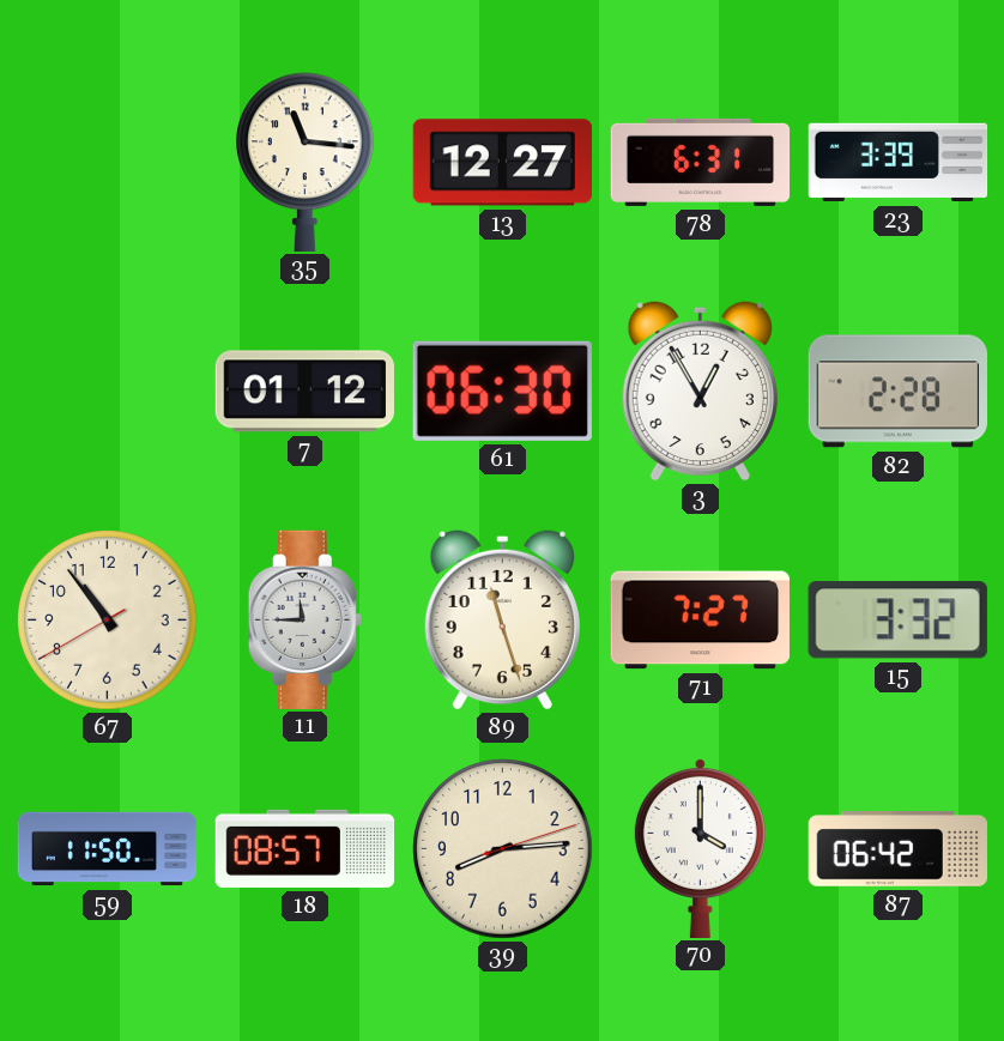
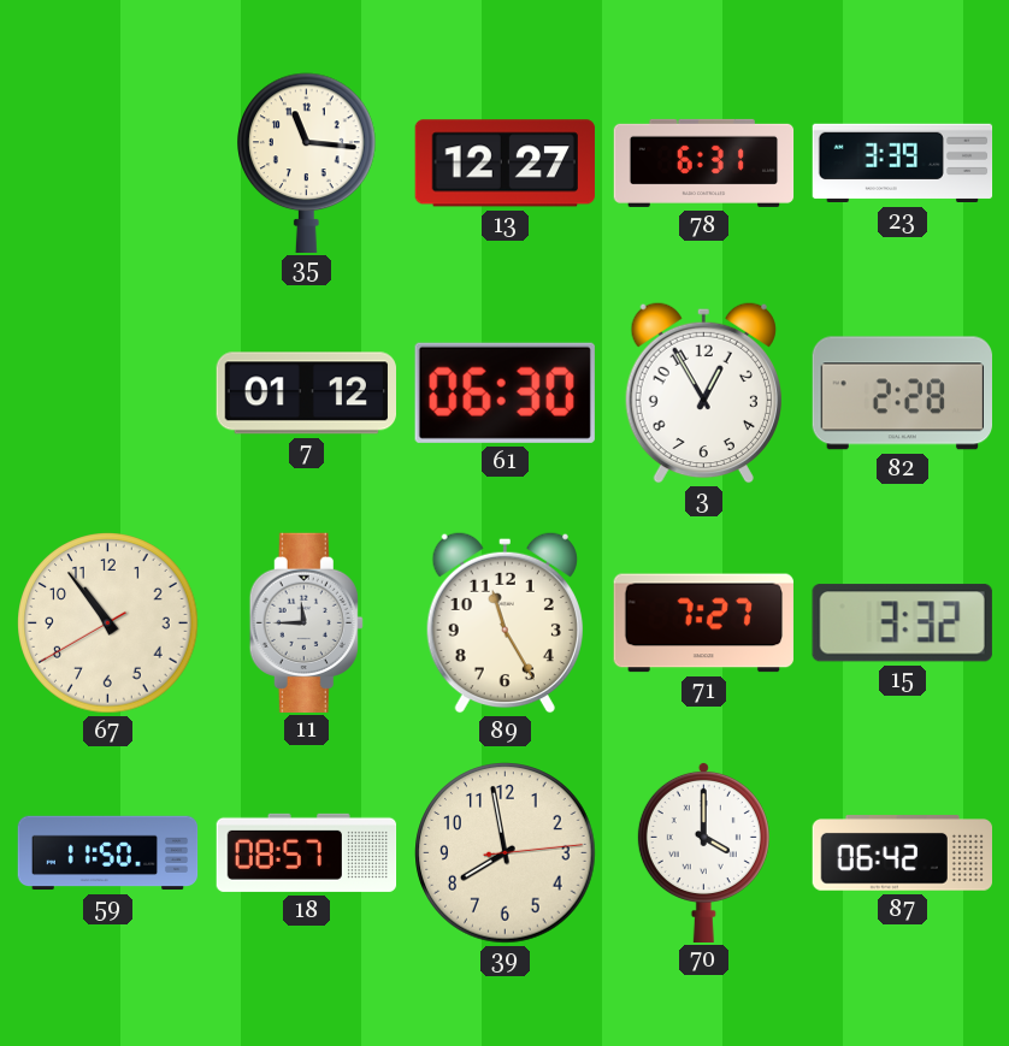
89: 11:27 -> 11:25 (505, 622)
39: 8:14 -> 7:58 (506, 853)
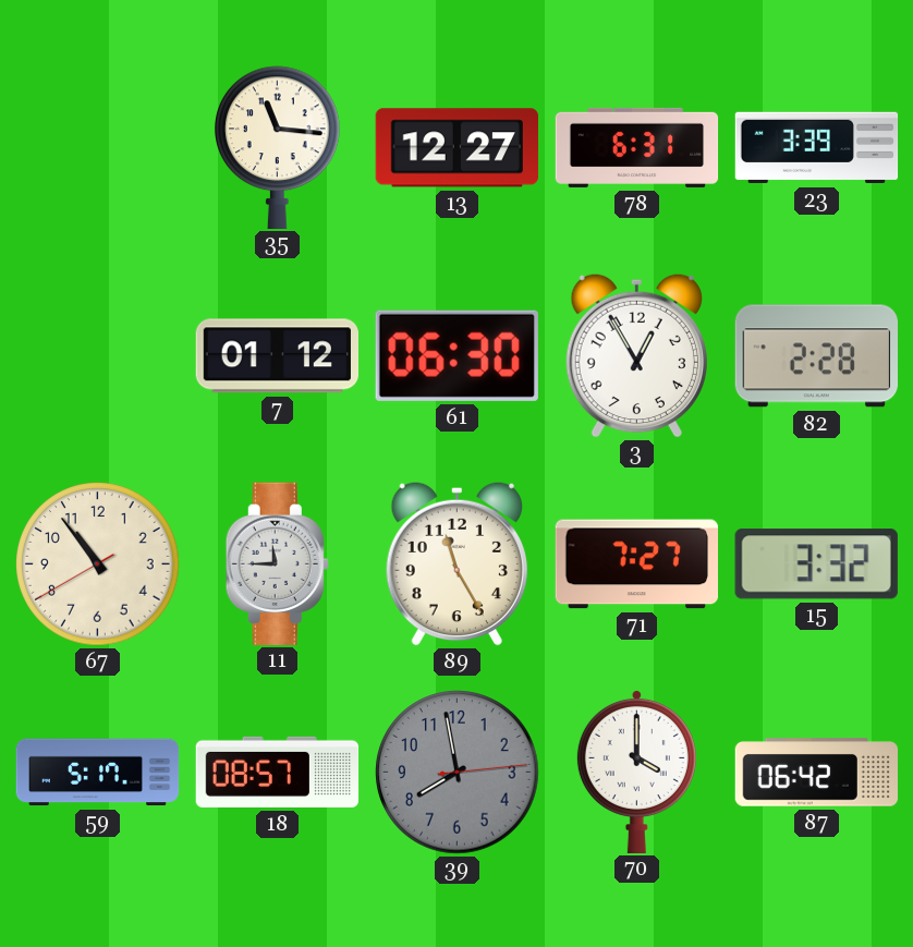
59: 11:50 -> 5:17 (98, 773)
39 dial: cream -> grey (458, 773)
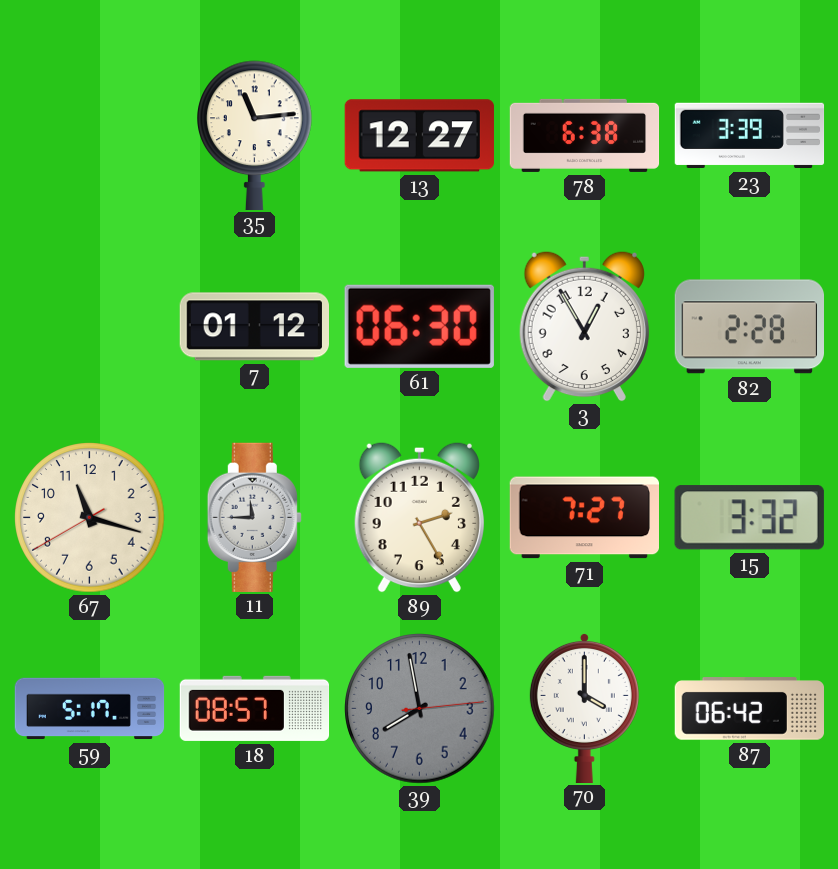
35: 11:16 -> 11:14 (255, 135)
78: 6:31 -> 6:38 (585, 135)
67: 10:53 -> 11:17 (90, 518)
89: 11:25 -> 2:25 (419, 517)
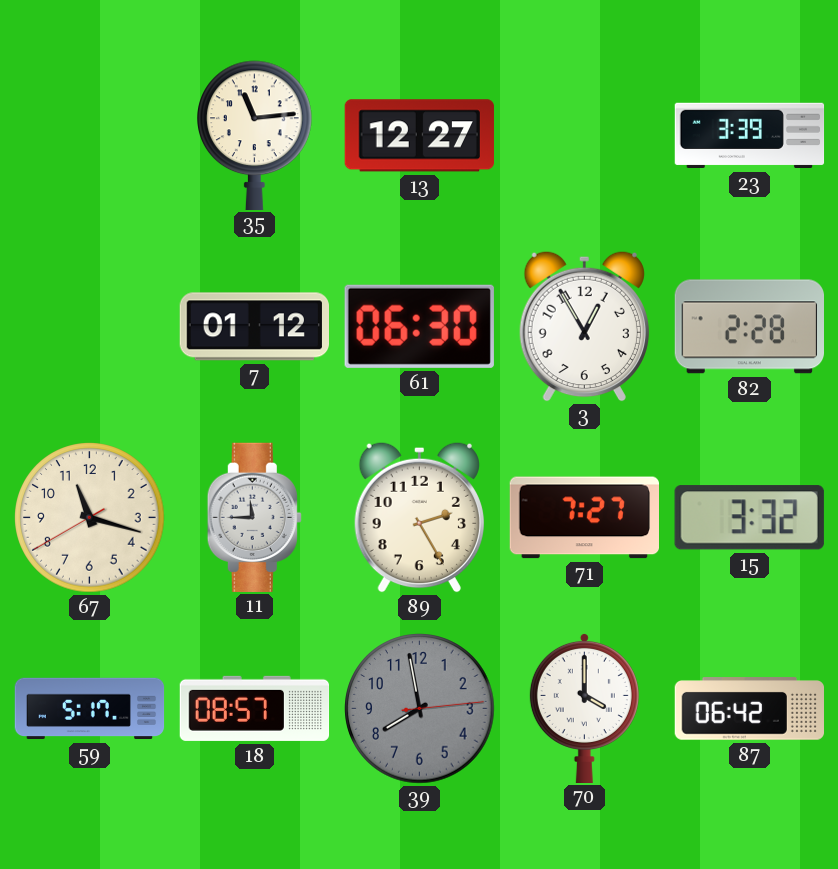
78: 6:38 -> none (585, 135)
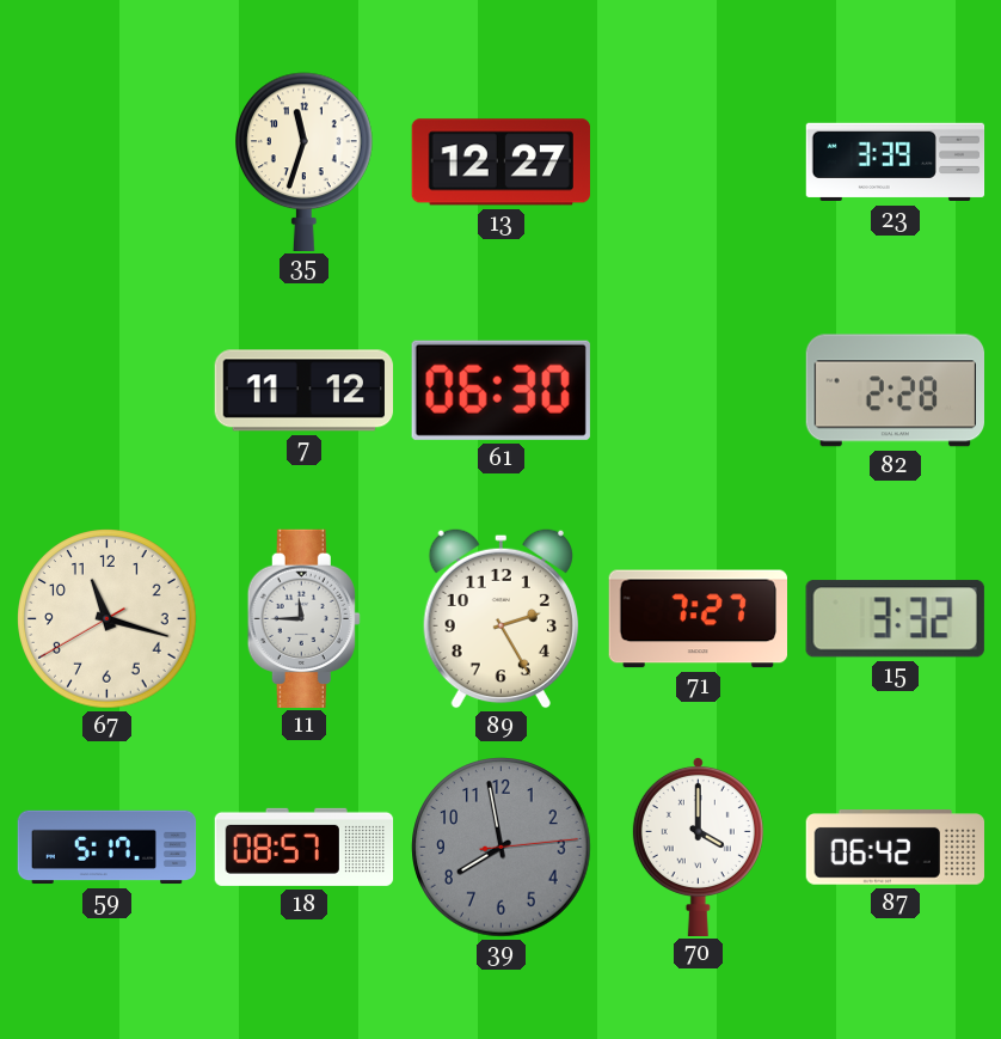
35: 11:14 -> 11:33 (305, 161)
7: 01:12 -> 11:12 (303, 391)
3: 12:55 -> none (584, 326)
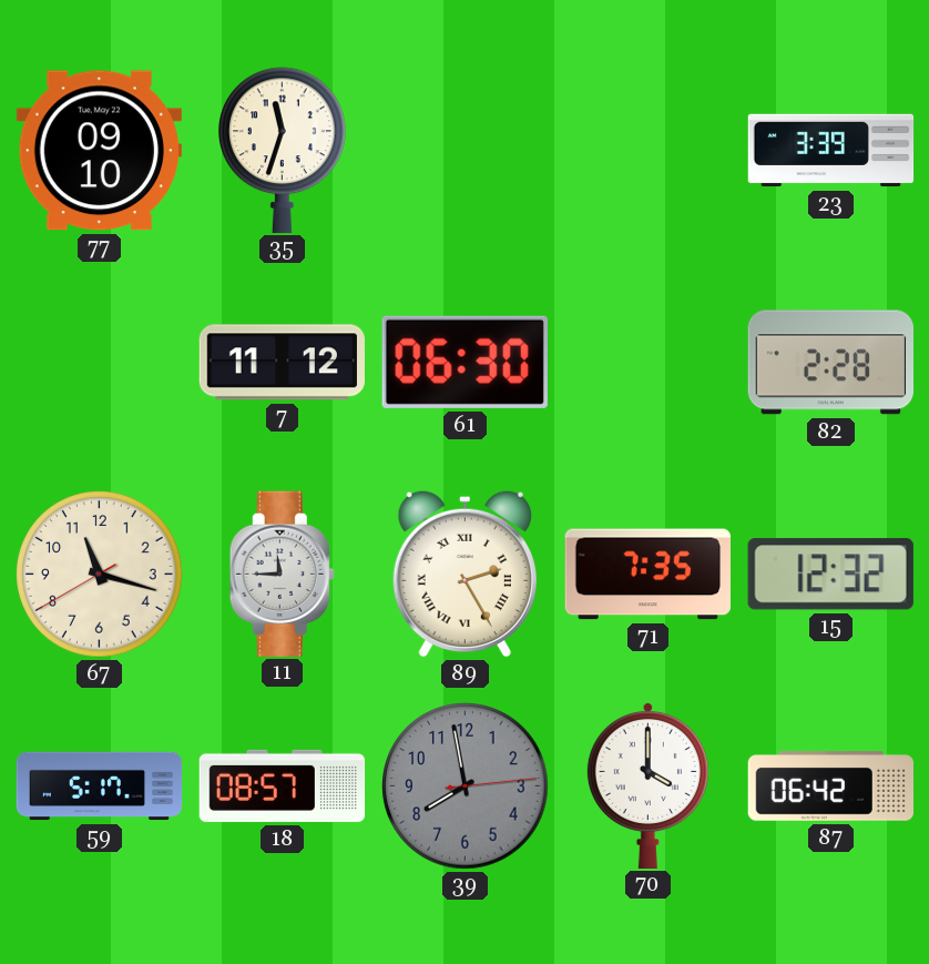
77: none -> 09:10 (99, 151)
13: 12:27 -> none (501, 163)
89 numerals: Arabic -> Roman (465, 574)
71: 7:27 -> 7:35 (647, 575)
15: 3:32 -> 12:32 (830, 575)
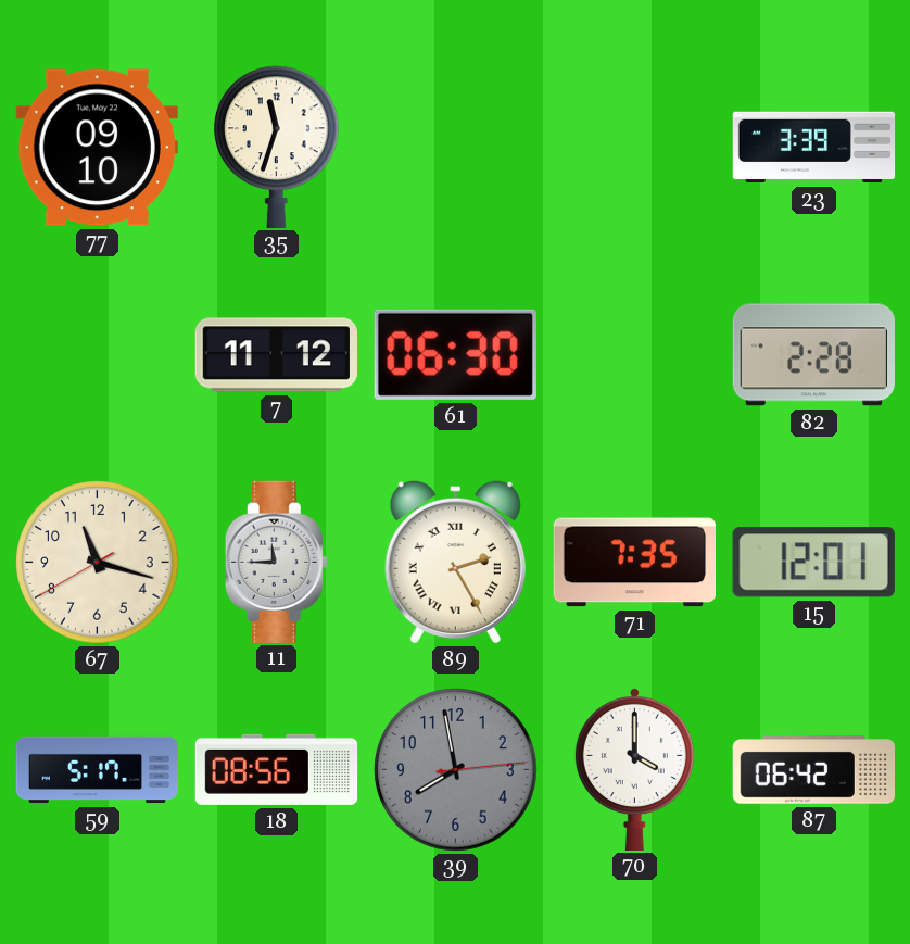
15: 12:32 -> 12:01 (813, 563)
18: 08:57 -> 08:56 (277, 769)
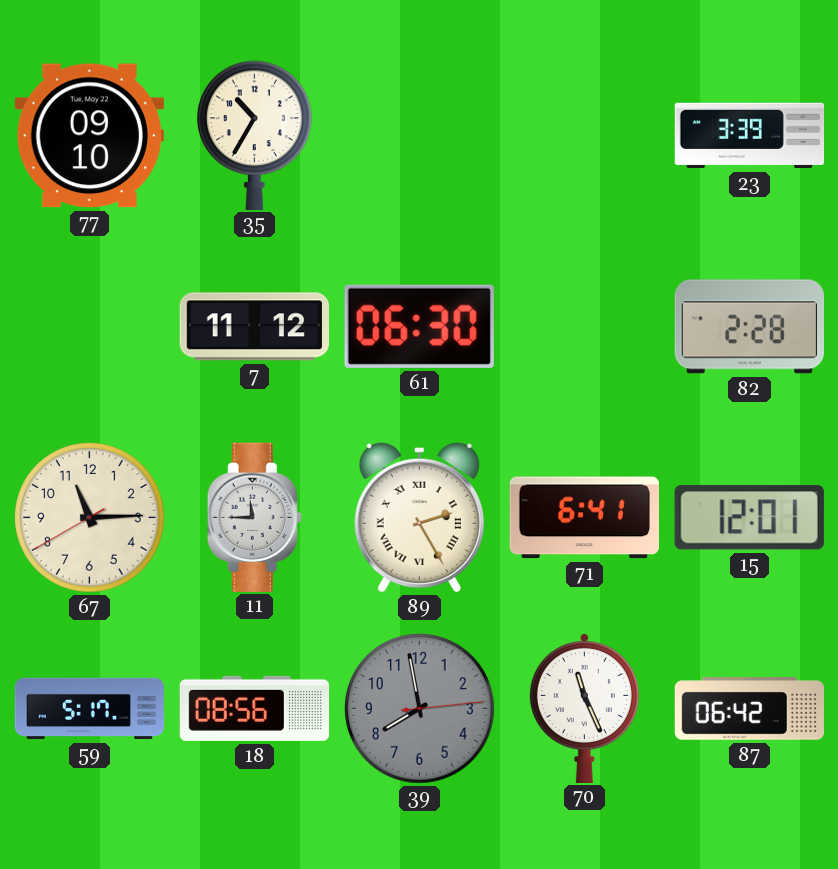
35: 11:33 -> 10:35 (255, 135)
67: 11:17 -> 11:14 (90, 518)
71: 7:35 -> 6:41 (584, 518)
70: 4:00 -> 11:26 (584, 707)
